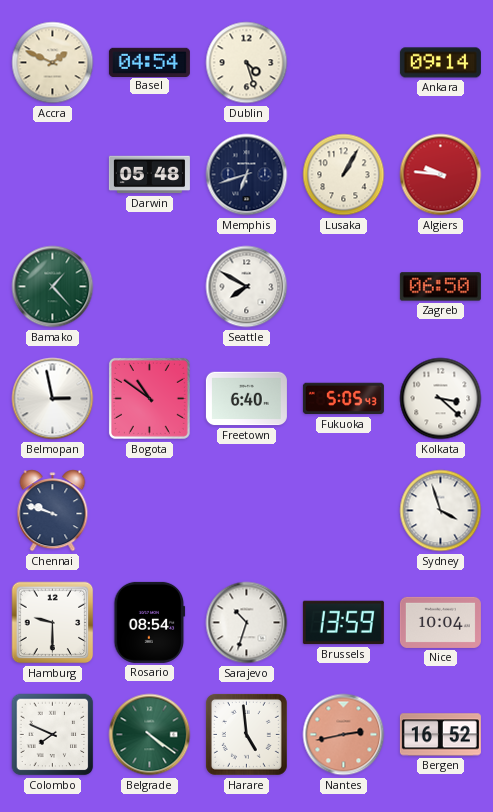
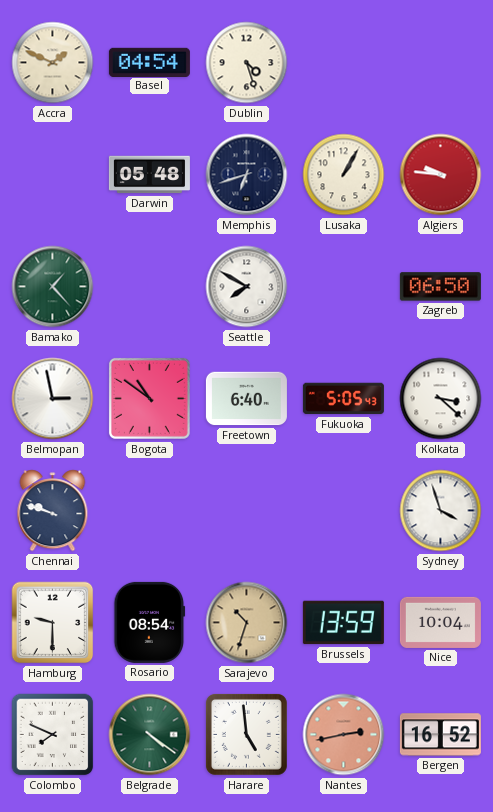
Ankara: 09:14 -> none (440, 63)
Sarajevo dial: white -> champagne (247, 623)
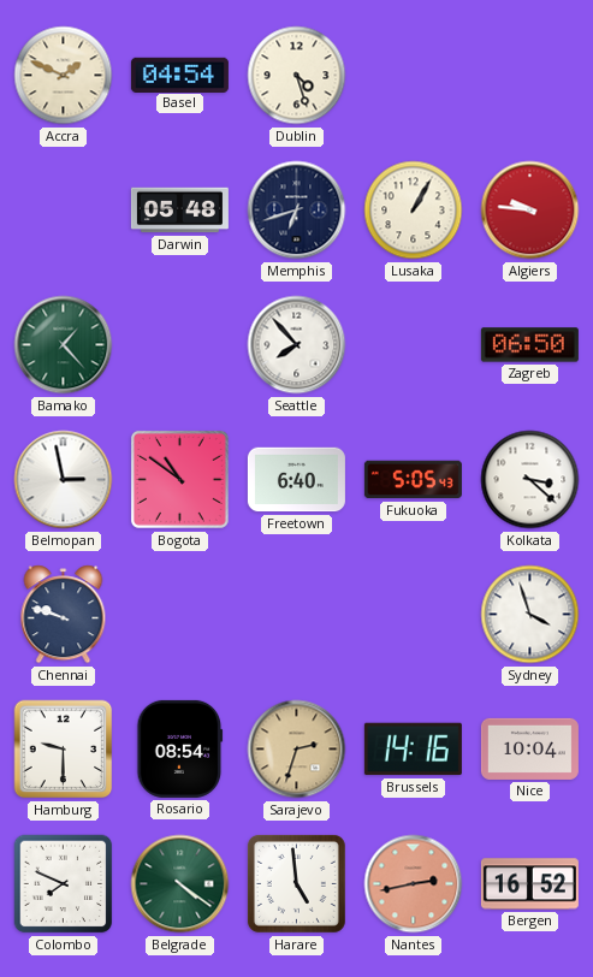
Seattle: 7:50 -> 7:53 (297, 345)
Sarajevo: 10:33 -> 2:33 (297, 750)
Brussels: 13:59 -> 14:16 (413, 750)
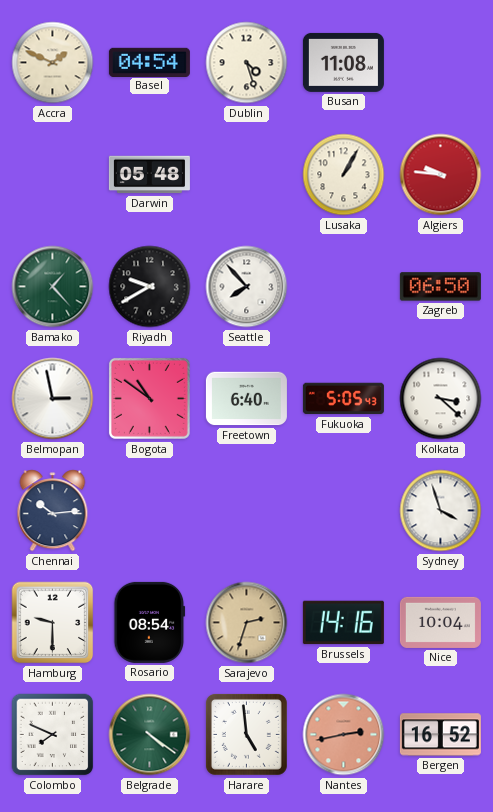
Busan: none -> 11:08 (343, 62)
Memphis: 6:42 -> none (297, 211)
Riyadh: none -> 9:40 (150, 287)
Chennai: 9:48 -> 10:14 (53, 511)
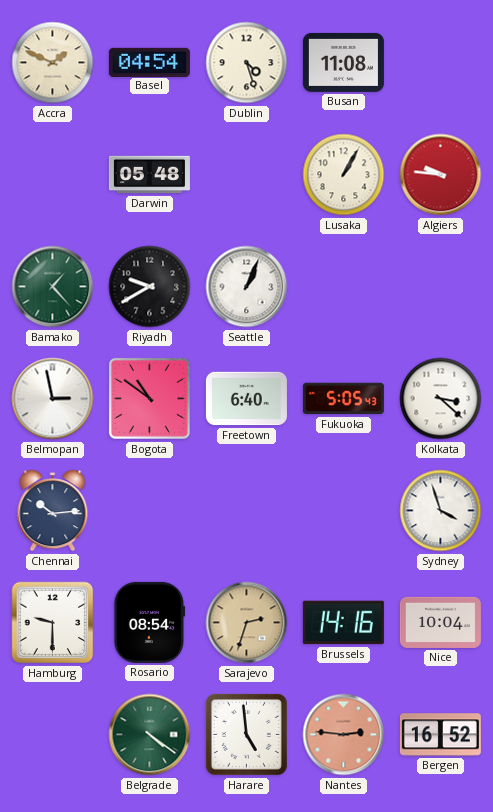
Seattle: 7:53 -> 1:04 (247, 287)
Zagreb: 06:50 -> none (440, 287)
Colombo: 7:49 -> none (53, 735)
Nantes: 2:43 -> 2:46 (344, 735)
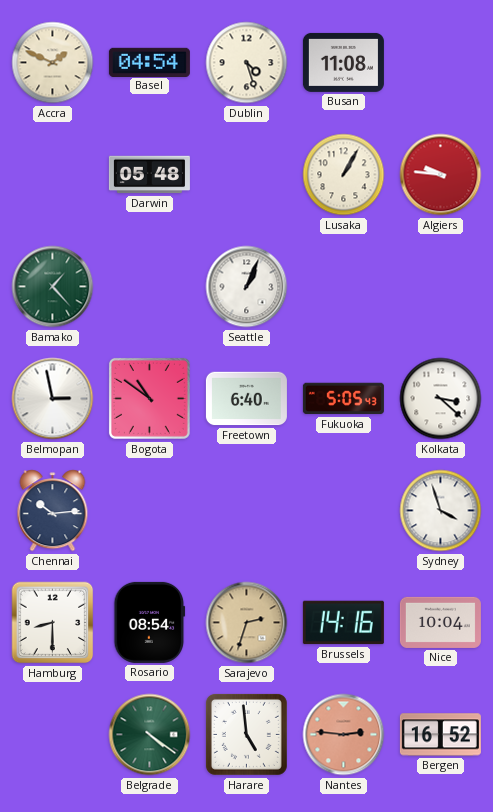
Riyadh: 9:40 -> none (150, 287)
Hamburg: 9:30 -> 8:30 (53, 623)
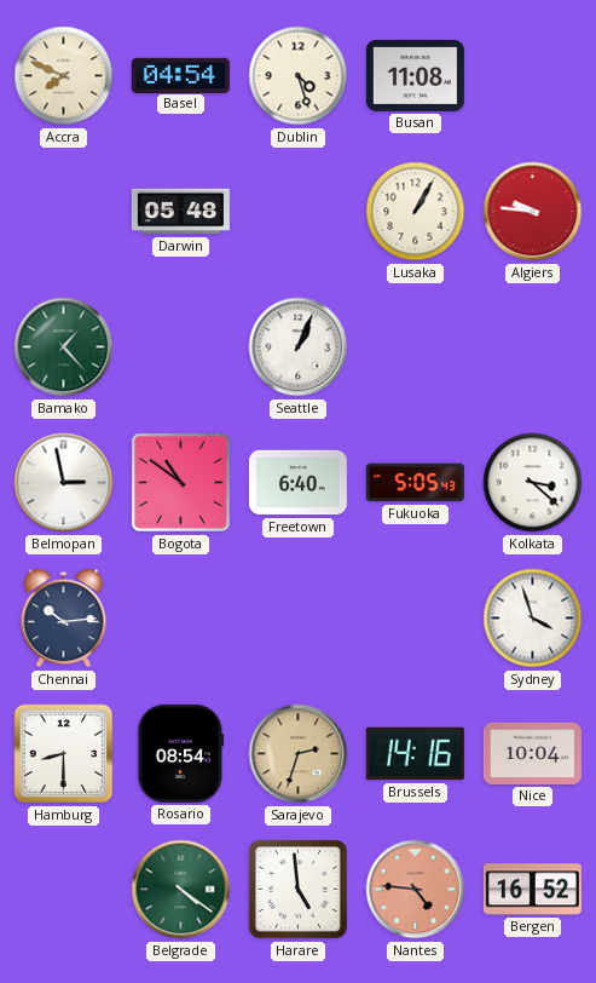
Accra: 1:49 -> 7:49 (64, 76)
Nantes: 2:46 -> 4:46 (416, 890)
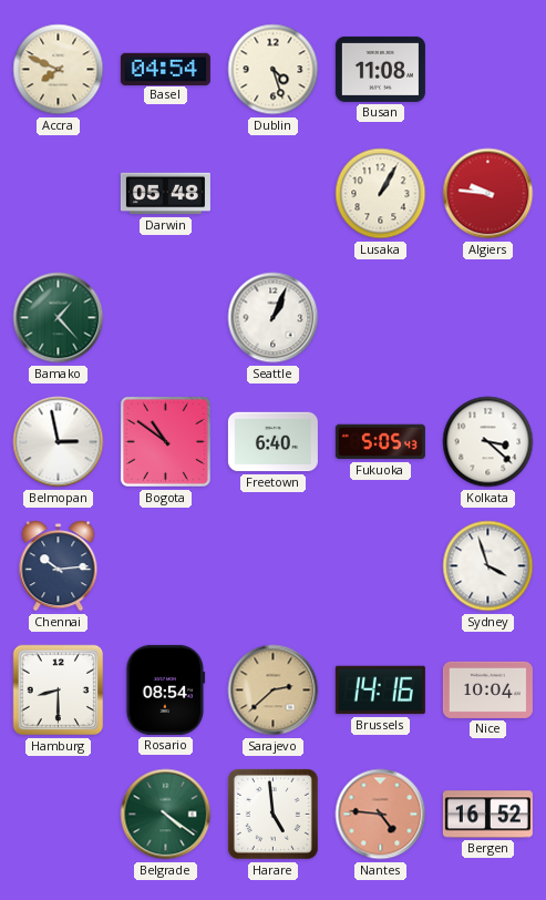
Sarajevo: 2:33 -> 2:38 (274, 691)
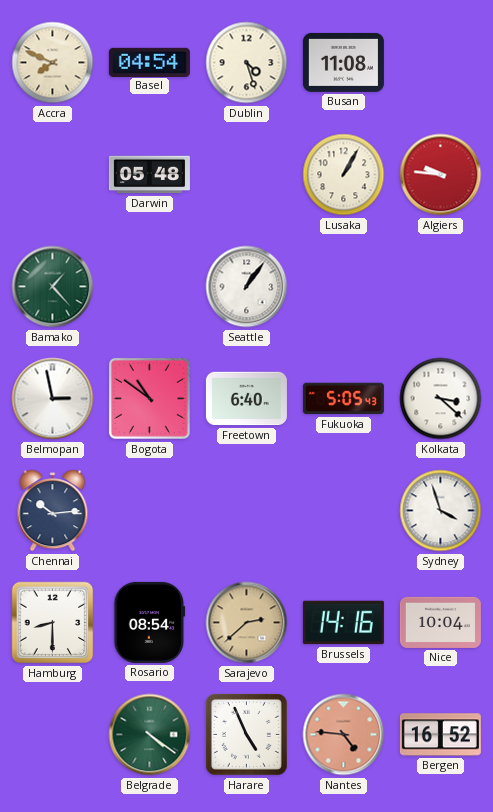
Seattle: 1:04 -> 1:06 (247, 287)
Harare: 4:59 -> 4:56 (246, 734)
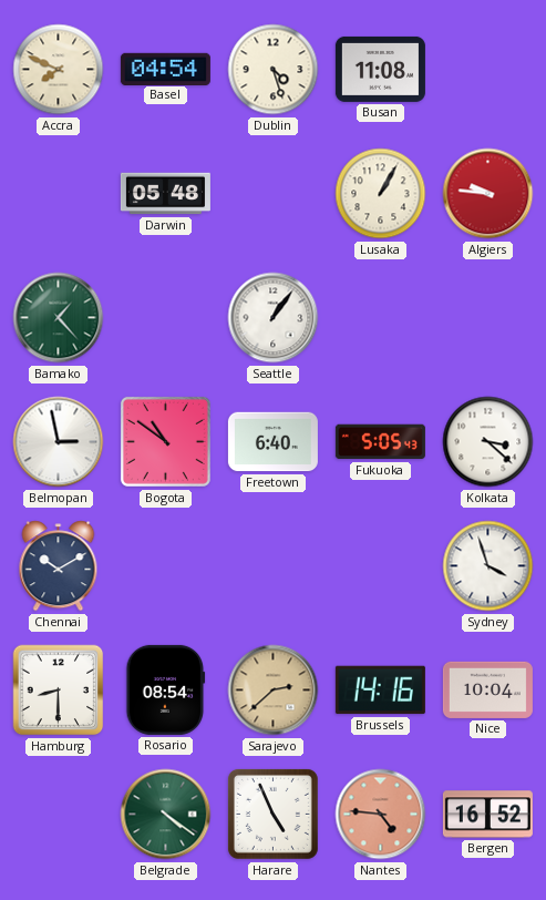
Chennai: 10:14 -> 10:10 (59, 566)
